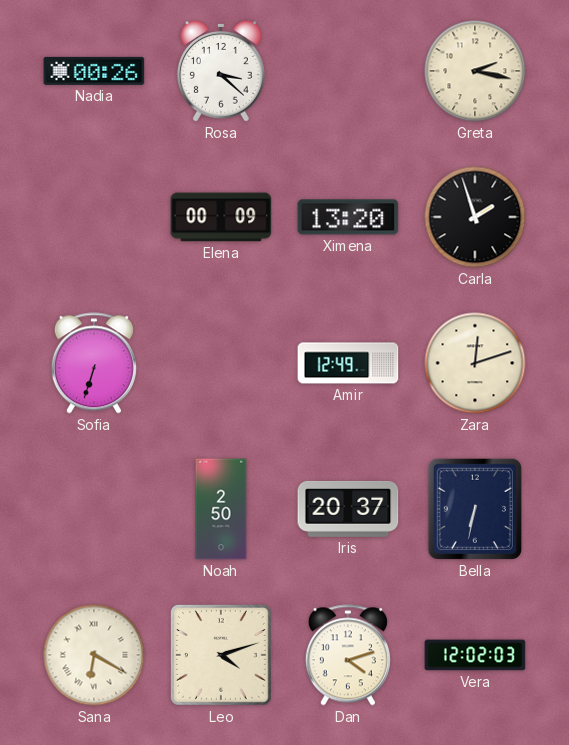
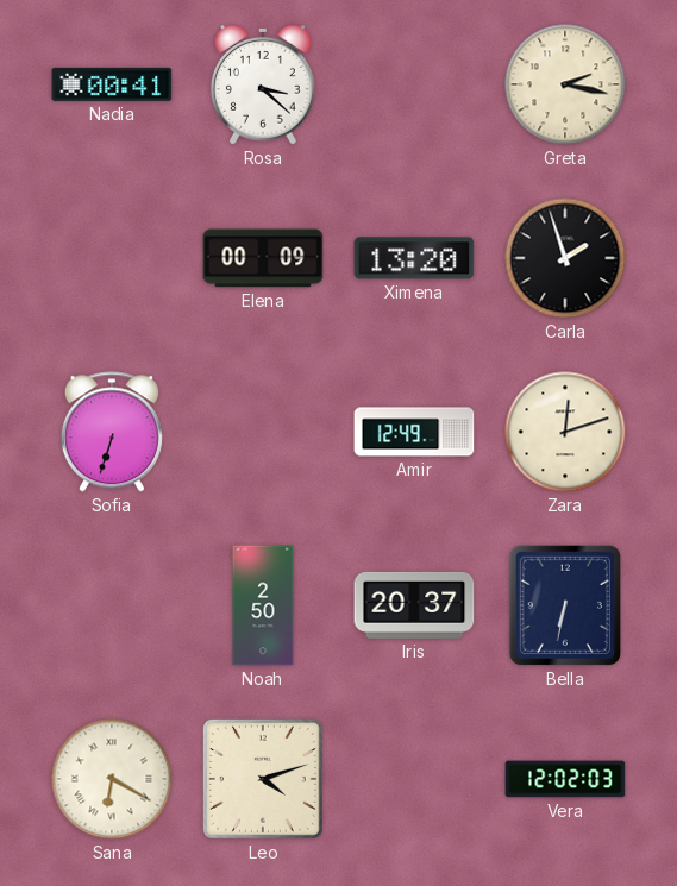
Nadia: 00:26 -> 00:41 (112, 84)
Dan: 4:12 -> none (348, 655)
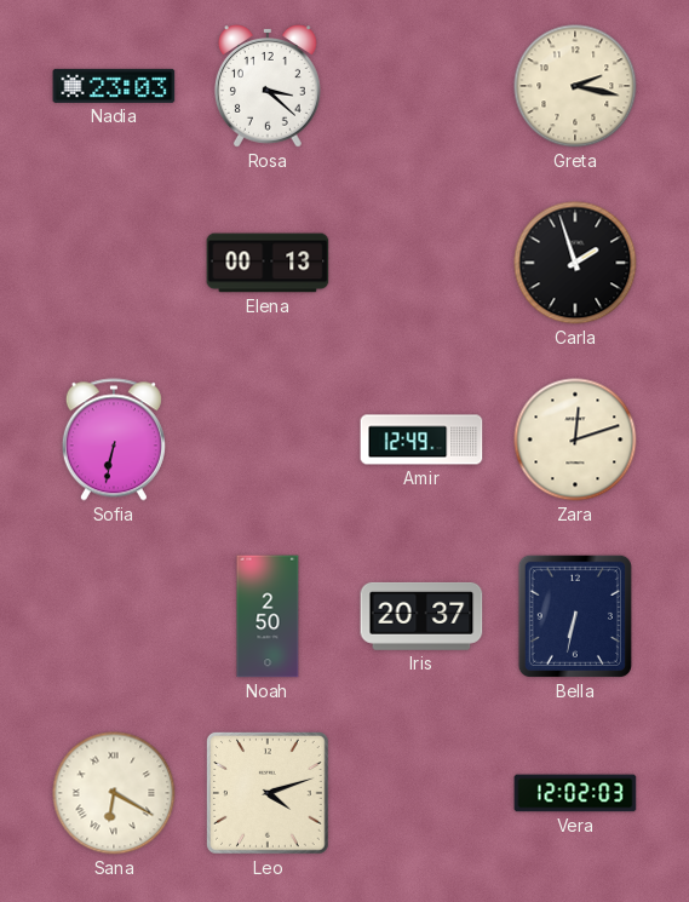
Nadia: 00:41 -> 23:03 (114, 86)
Elena: 00:09 -> 00:13 (268, 263)
Ximena: 13:20 -> none (414, 258)
Sofia: 6:33 -> 6:32 (114, 439)
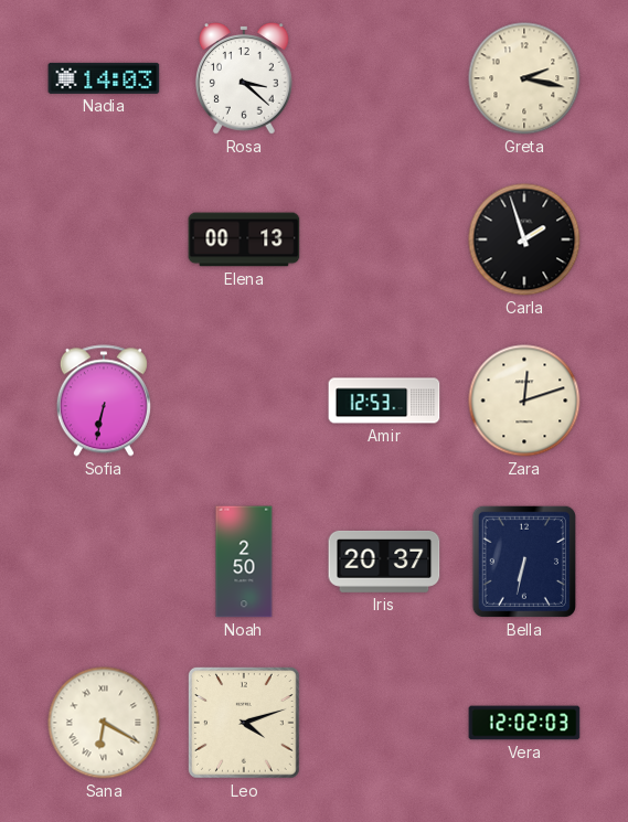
Nadia: 23:03 -> 14:03 (104, 78)
Amir: 12:49 -> 12:53 (384, 401)
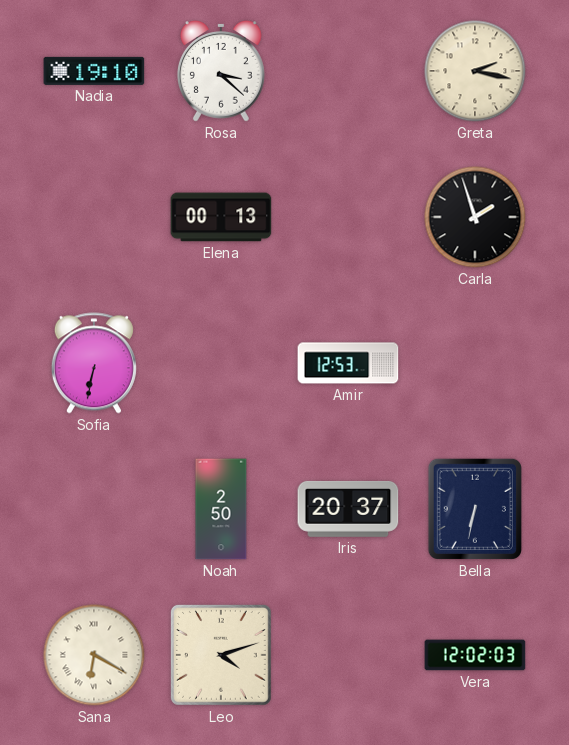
Nadia: 14:03 -> 19:10 (94, 71)
Zara: 12:12 -> none (524, 401)
